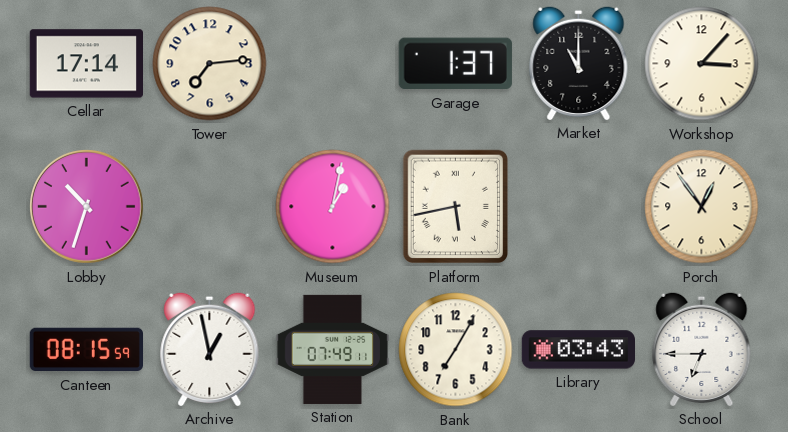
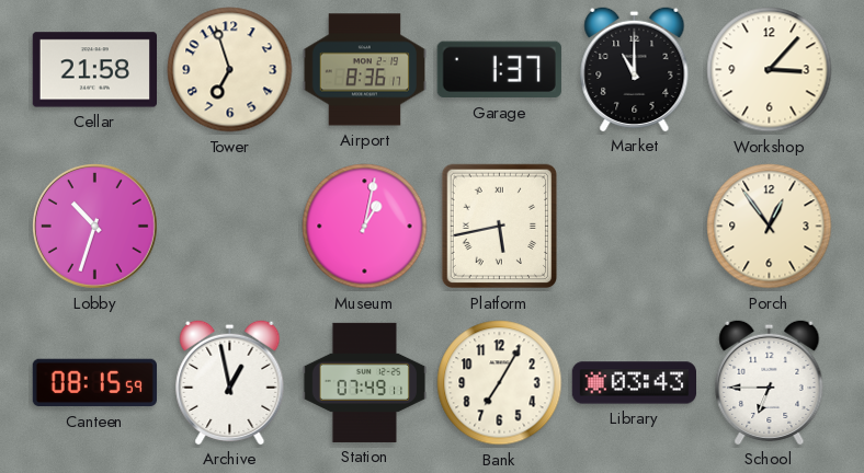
Cellar: 17:14 -> 21:58 (94, 70)
Tower: 7:14 -> 6:57 (230, 70)
Airport: none -> 8:36 (364, 70)
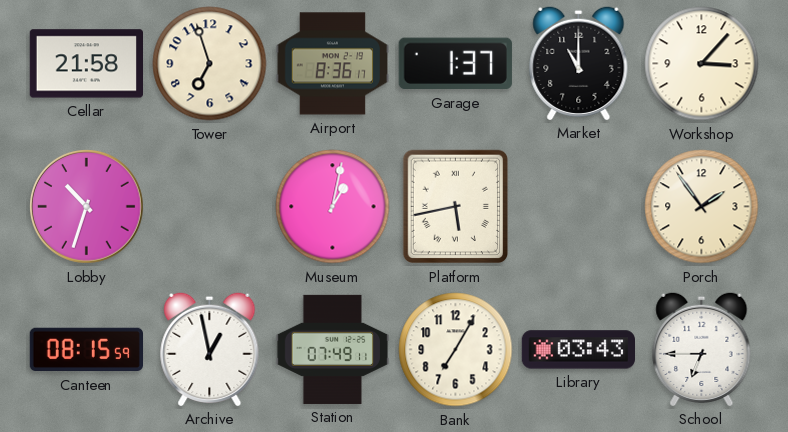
Porch: 12:54 -> 1:54 (702, 207)
